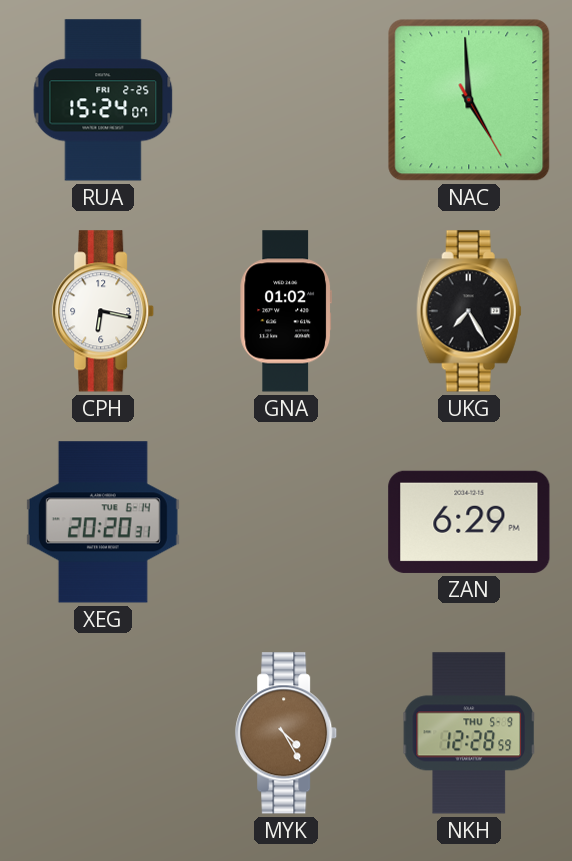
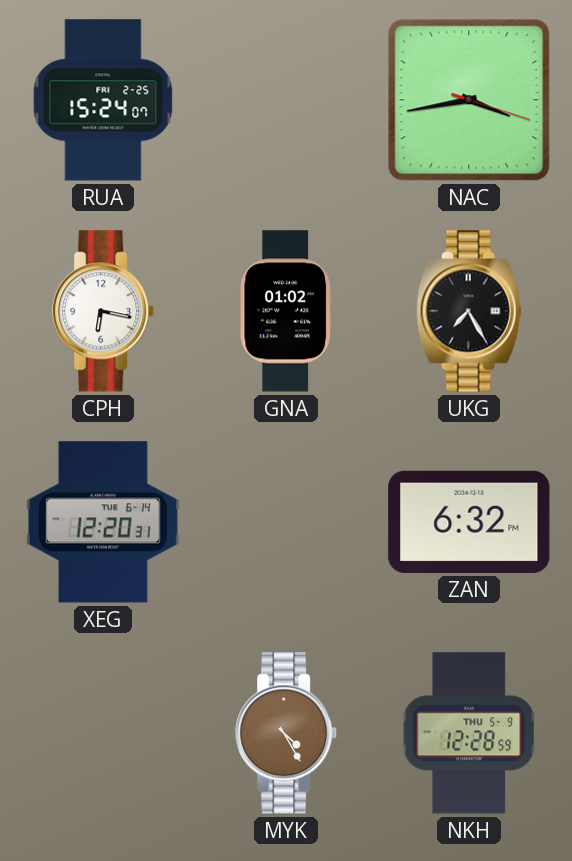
NAC: 4:59 -> 3:43 (469, 100)
XEG: 20:20 -> 12:20 (103, 522)
ZAN: 6:29 -> 6:32 (469, 522)
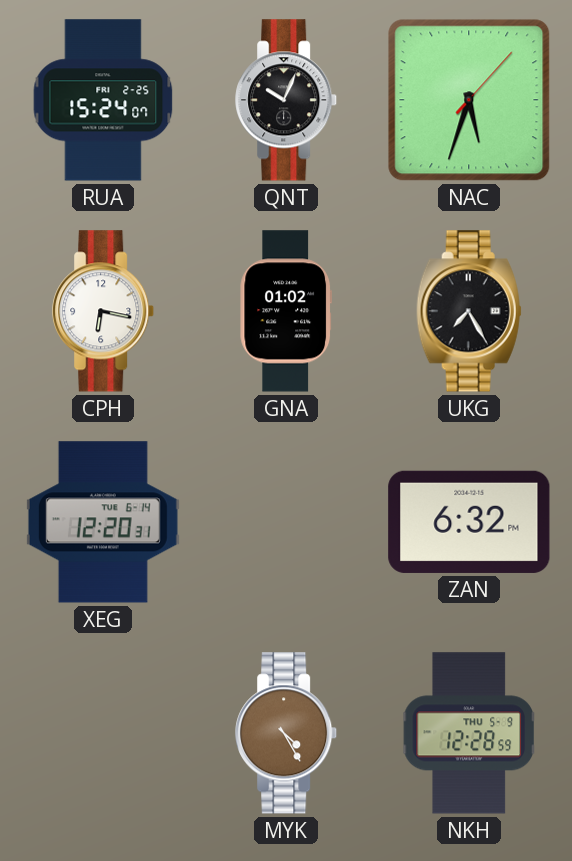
QNT: none -> 10:04 (287, 100)
NAC: 3:43 -> 5:33 (469, 100)
